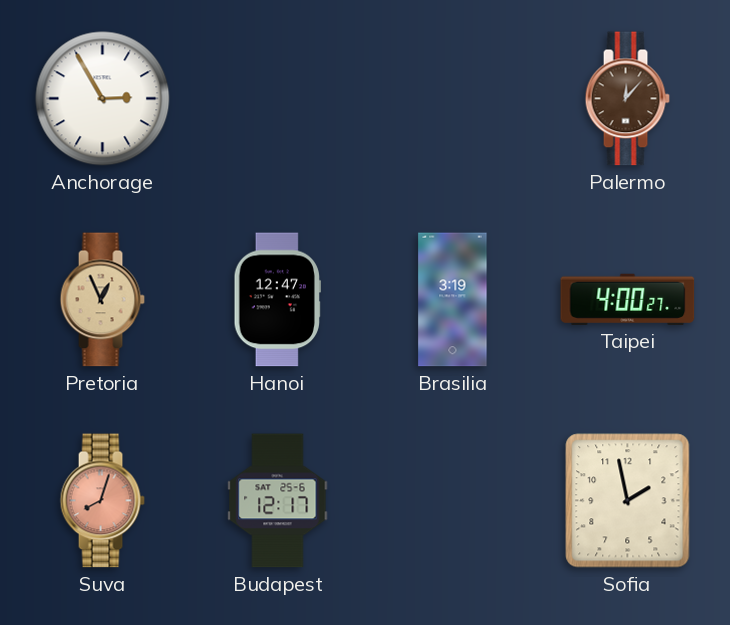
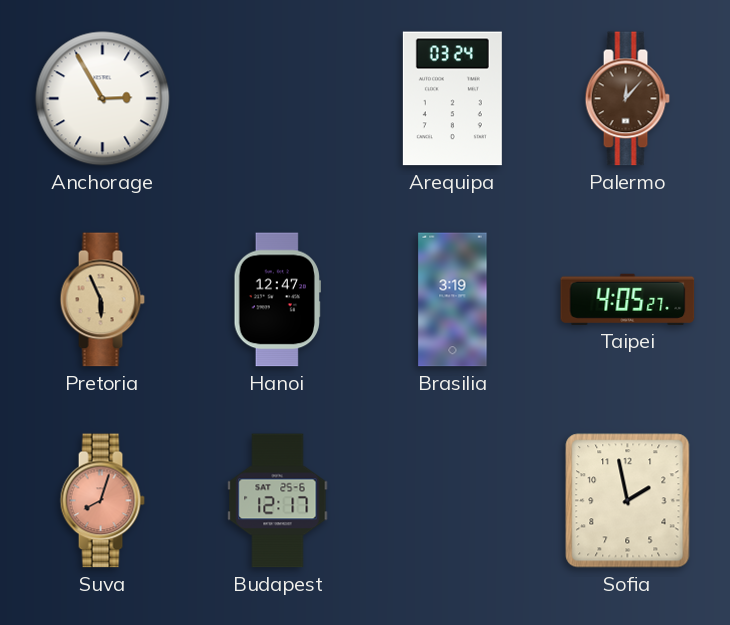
Arequipa: none -> 03:24 (452, 99)
Pretoria: 12:56 -> 5:56 (102, 300)
Taipei: 4:00 -> 4:05 (628, 299)
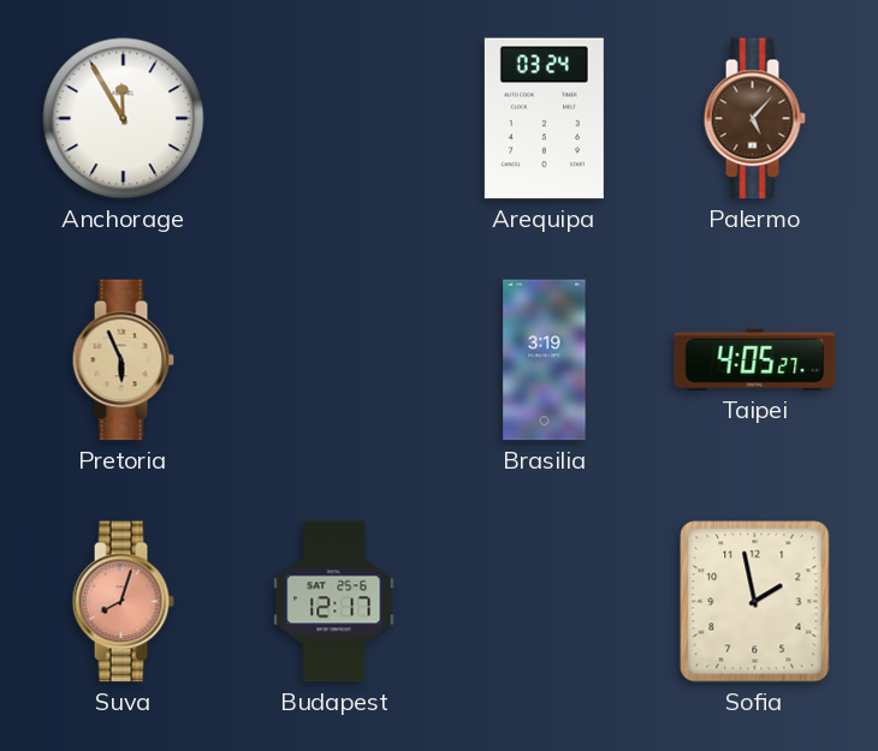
Anchorage: 2:55 -> 11:55 (124, 119)
Palermo: 12:07 -> 5:07 (754, 119)
Hanoi: 12:47 -> none (277, 300)
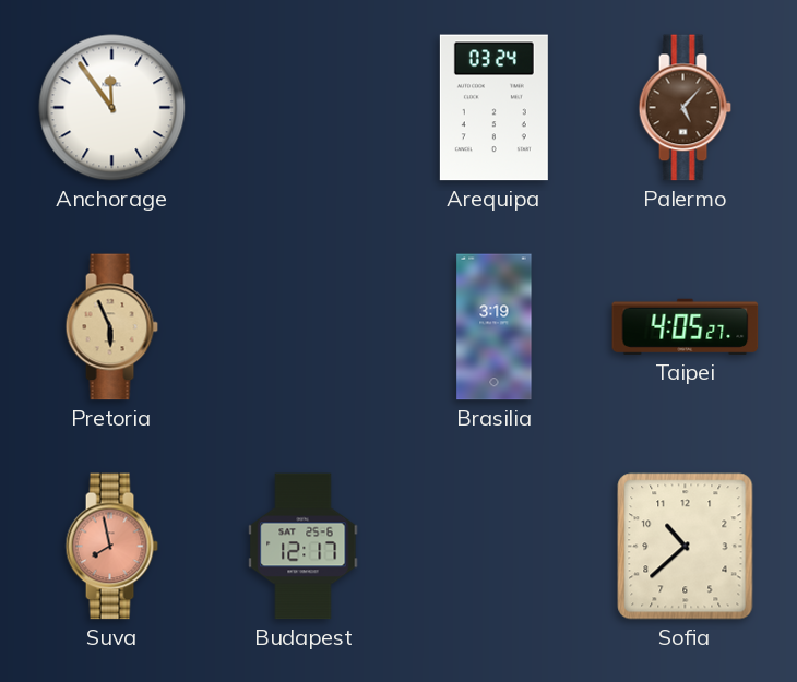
Anchorage: 11:55 -> 11:54 (112, 108)
Suva: 8:03 -> 7:58 (111, 547)
Sofia: 1:58 -> 10:38 (686, 547)
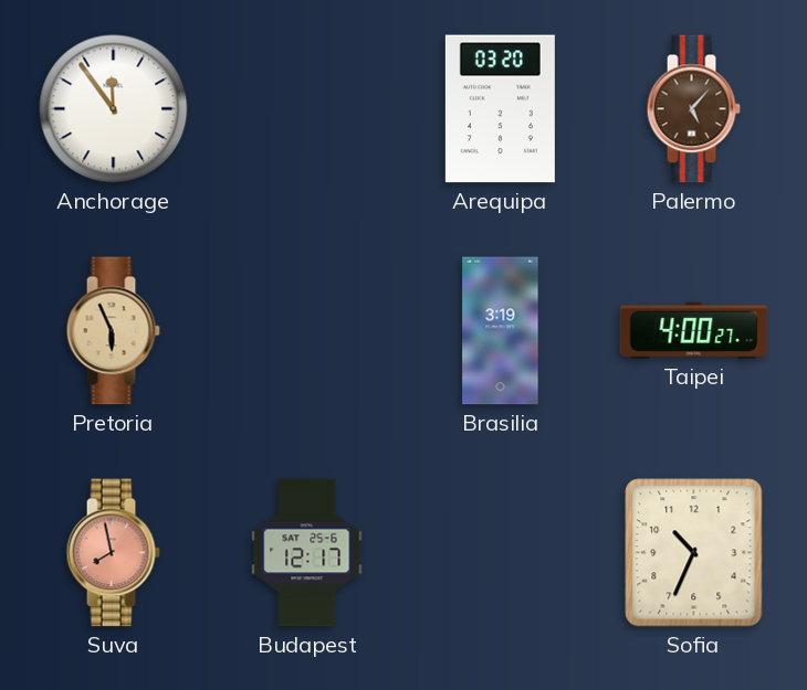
Arequipa: 03:24 -> 03:20 (500, 109)
Taipei: 4:05 -> 4:00 (694, 330)
Sofia: 10:38 -> 10:34 (694, 553)
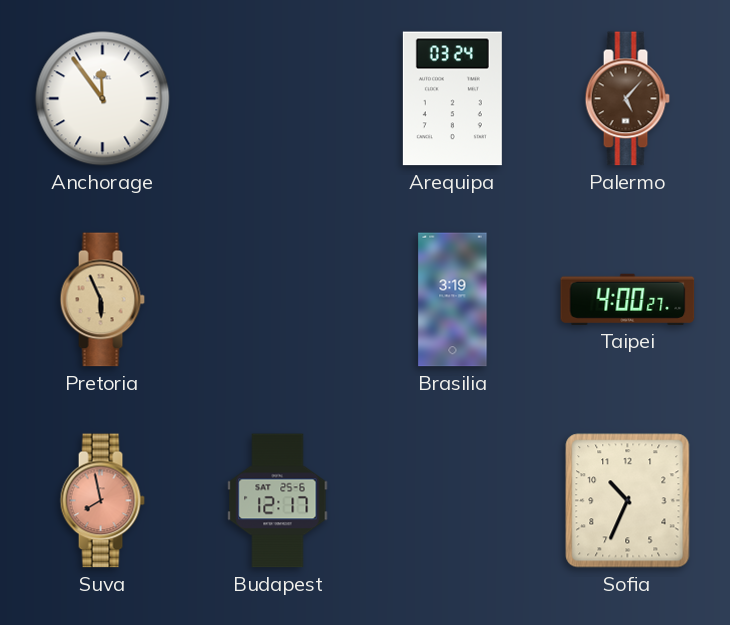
Arequipa: 03:20 -> 03:24 (452, 99)
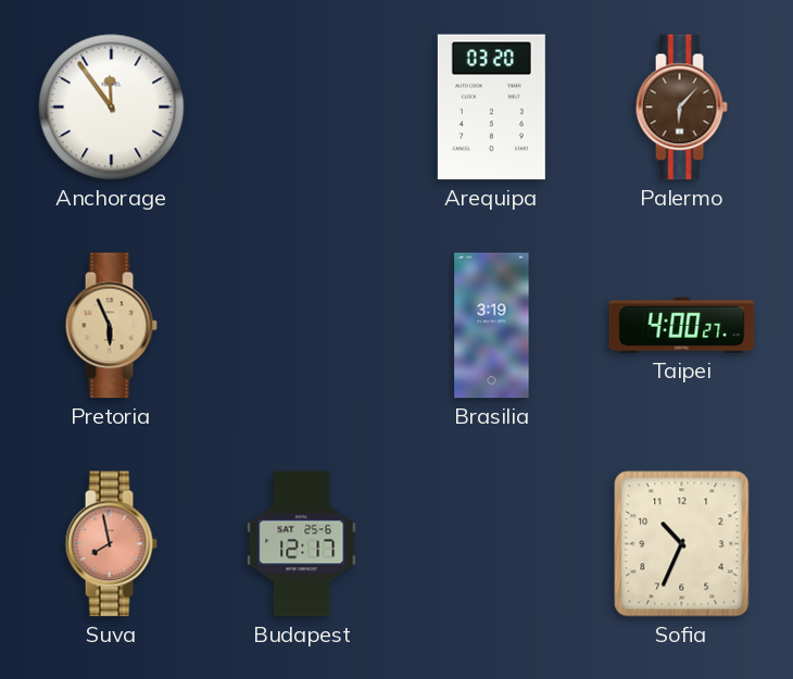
Arequipa: 03:24 -> 03:20 (491, 108)
Palermo: 5:07 -> 6:07 (681, 108)
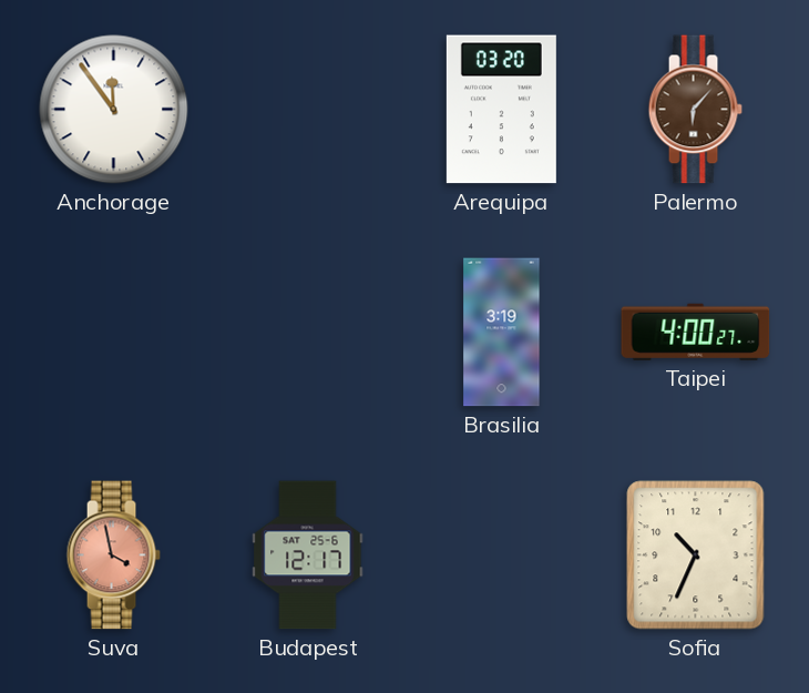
Pretoria: 5:56 -> none (111, 326)
Suva: 7:58 -> 3:58 (113, 556)
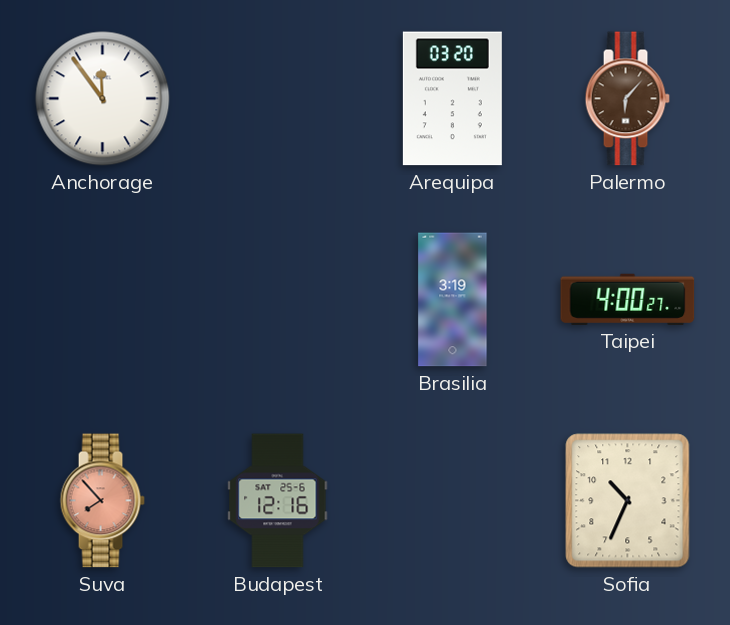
Suva: 3:58 -> 7:53 (102, 501)
Budapest: 12:17 -> 12:16 (278, 501)
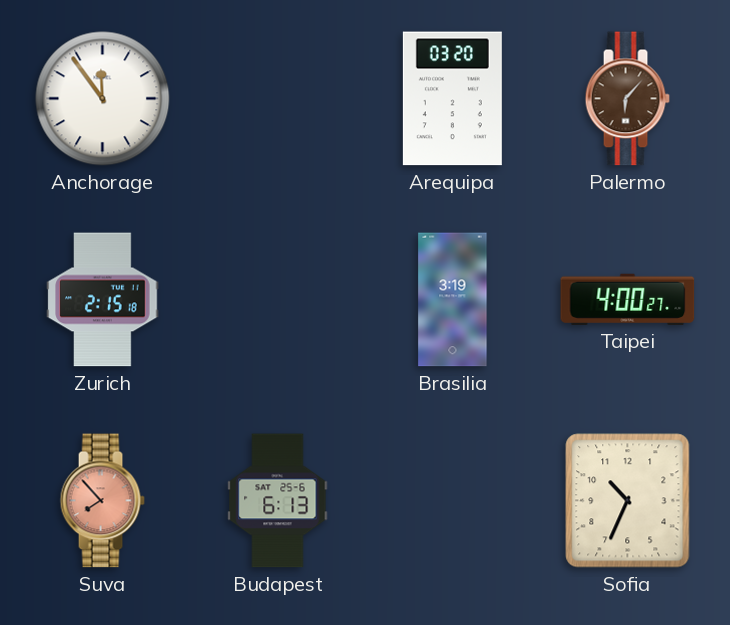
Zurich: none -> 2:15 (103, 300)
Budapest: 12:16 -> 6:13 (278, 501)
